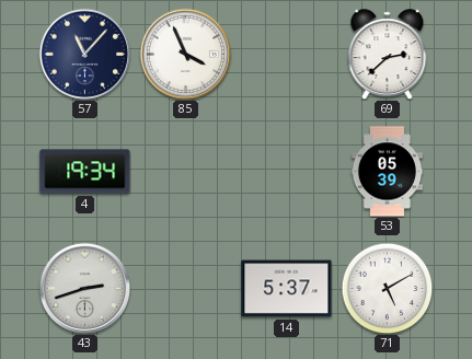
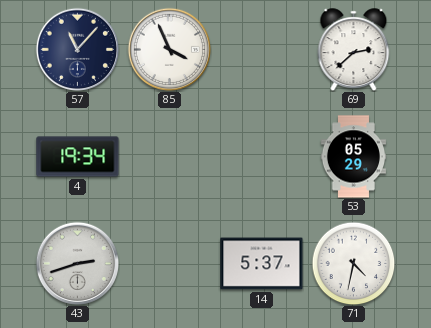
53: 05:39 -> 05:29 (353, 157)
71: 5:10 -> 4:32 (353, 263)
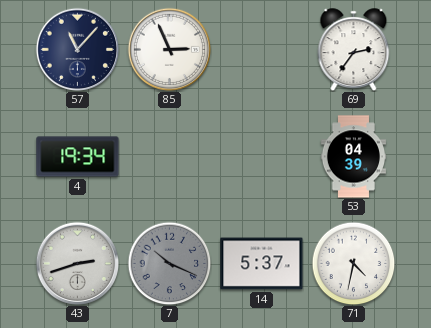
85: 3:56 -> 2:56 (169, 49)
69: 2:38 -> 2:36 (354, 49)
53: 05:29 -> 04:39 (353, 157)
7: none -> 10:19 (169, 263)
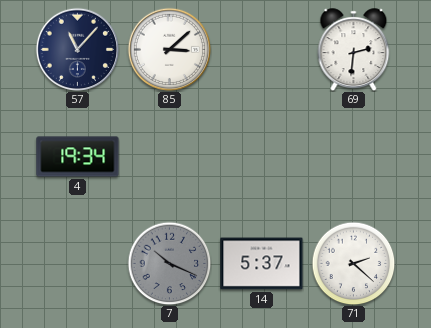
85: 2:56 -> 3:08 (169, 49)
69: 2:36 -> 2:31 (354, 49)
53: 04:39 -> none (353, 157)
43: 2:42 -> none (77, 263)
71: 4:32 -> 2:22 (353, 263)
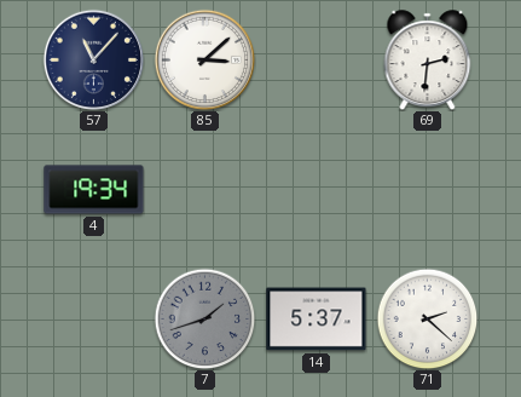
7: 10:19 -> 1:42 (204, 318)
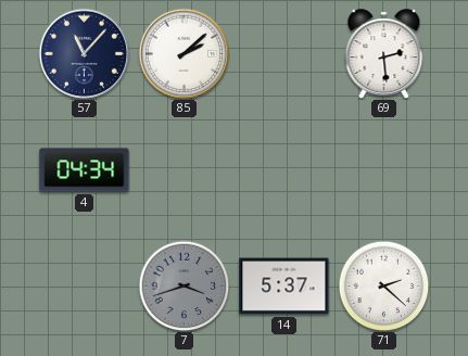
85: 3:08 -> 2:08 (184, 53)
69: 2:31 -> 2:29 (384, 53)
4: 19:34 -> 04:34 (85, 170)
7: 1:42 -> 3:42 (184, 285)
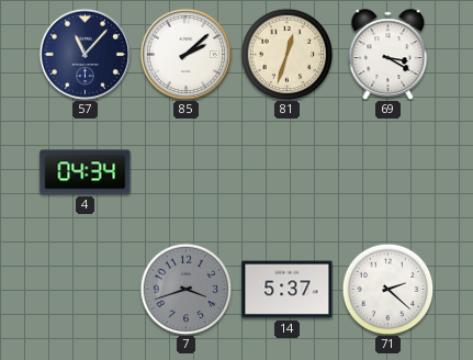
81: none -> 12:33 (286, 54)
69: 2:29 -> 3:20 (388, 54)
